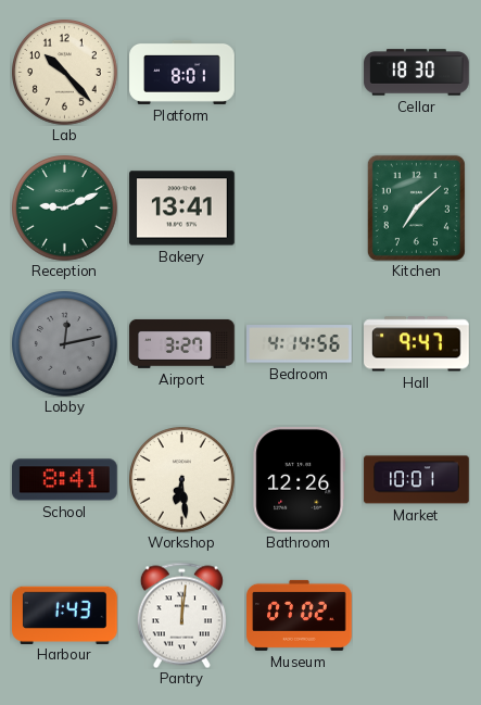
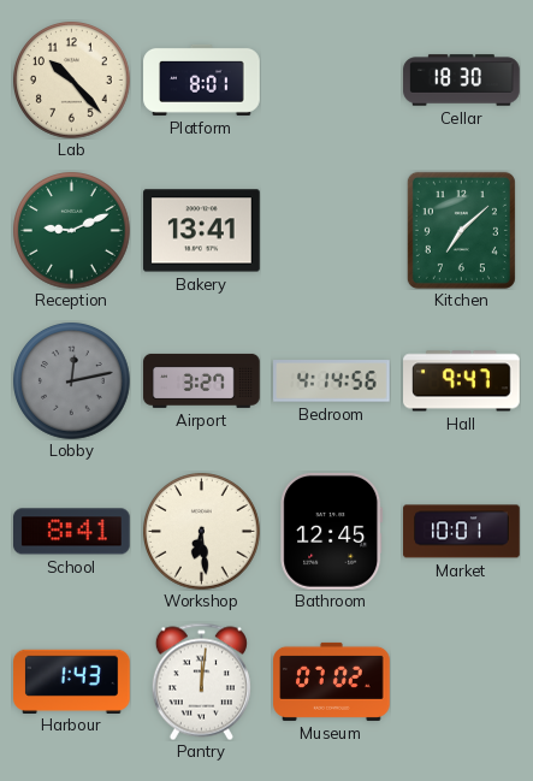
Bathroom: 12:26 -> 12:45 (332, 531)
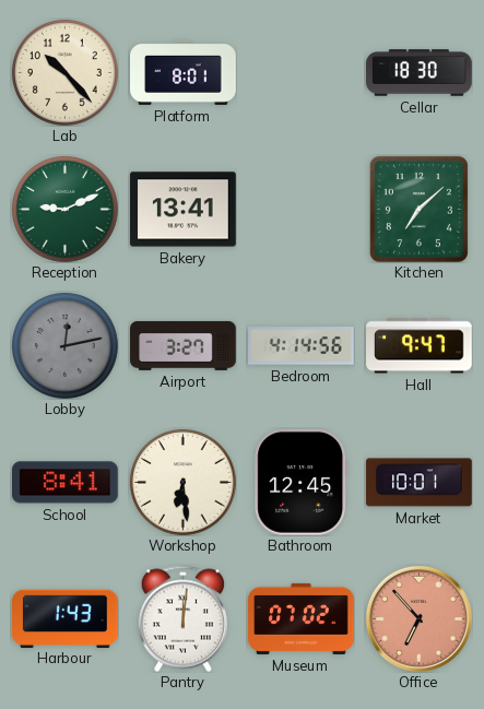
Office: none -> 6:53 (418, 618)
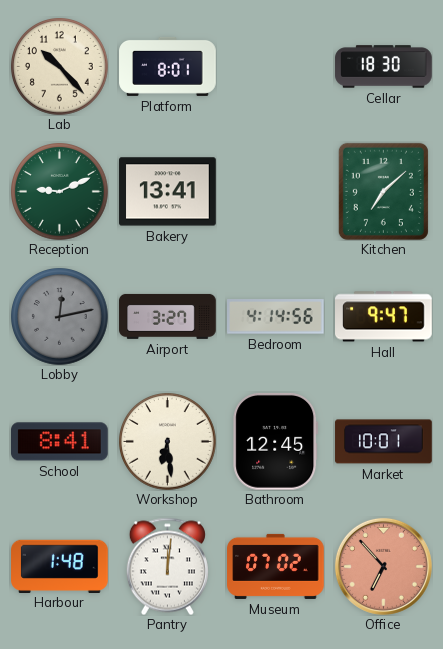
Harbour: 1:43 -> 1:48 (60, 566)
